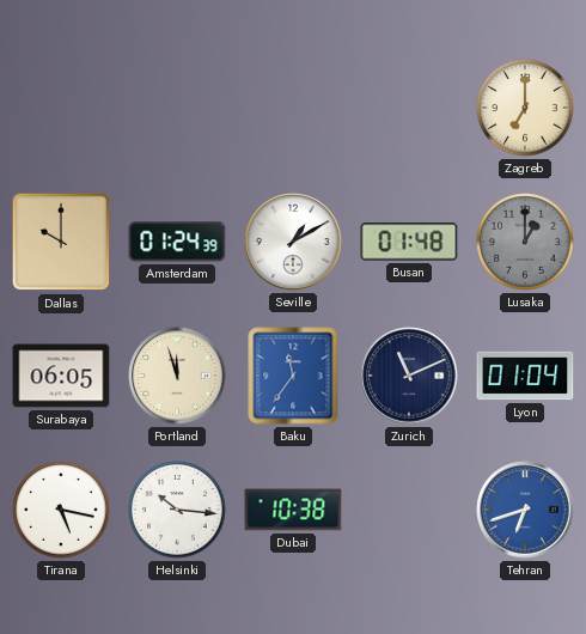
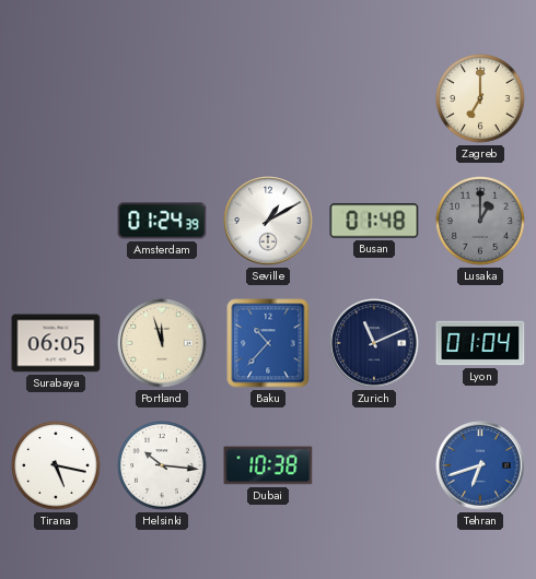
Dallas: 10:00 -> none (61, 242)
Baku: 11:36 -> 10:37 (268, 343)
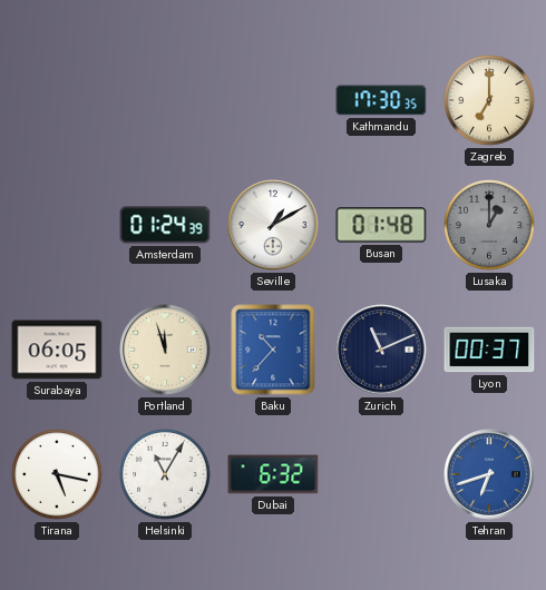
Kathmandu: none -> 17:30 (381, 100)
Lyon: 01:04 -> 00:37 (489, 350)
Helsinki: 10:16 -> 11:05 (165, 474)
Dubai: 10:38 -> 6:32 (273, 474)
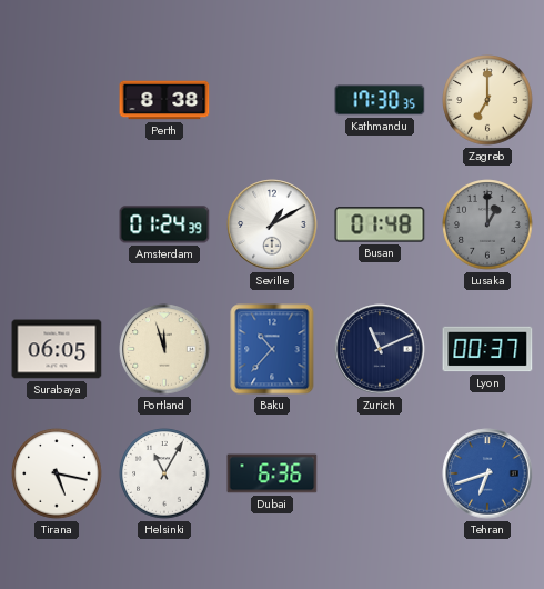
Perth: none -> 8:38 (164, 100)
Dubai: 6:32 -> 6:36 (272, 473)
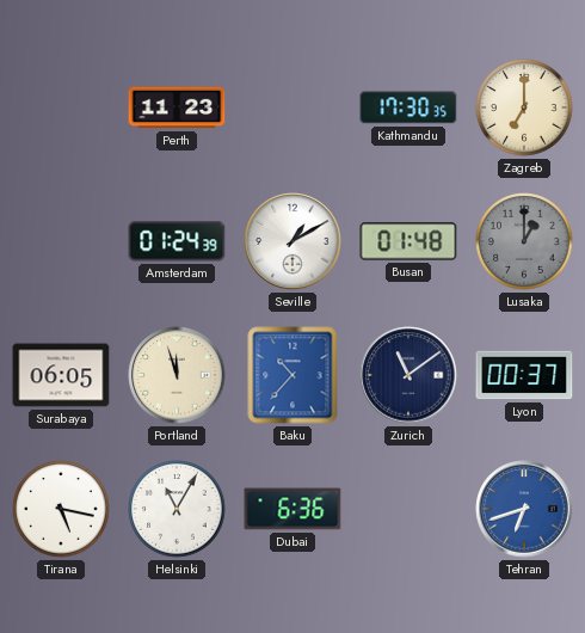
Perth: 8:38 -> 11:23 (177, 107)
Zurich: 11:11 -> 11:09 (408, 375)
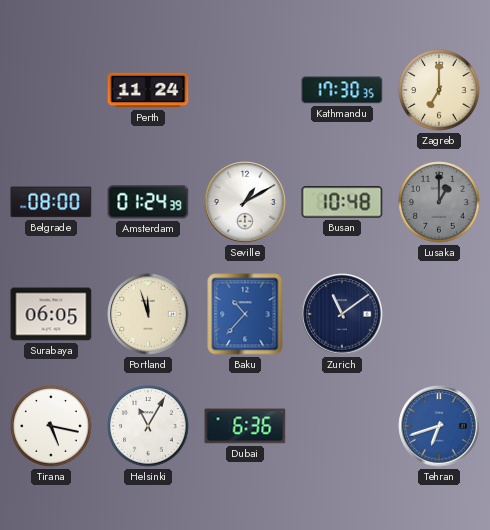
Perth: 11:23 -> 11:24 (148, 90)
Belgrade: none -> 08:00 (51, 202)
Busan: 01:48 -> 10:48 (342, 202)
Lyon: 00:37 -> none (524, 375)
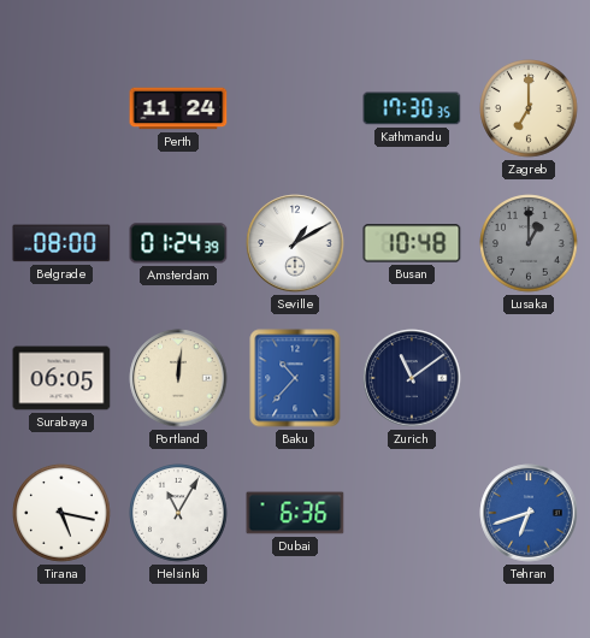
Portland: 11:57 -> 12:01 (178, 378)
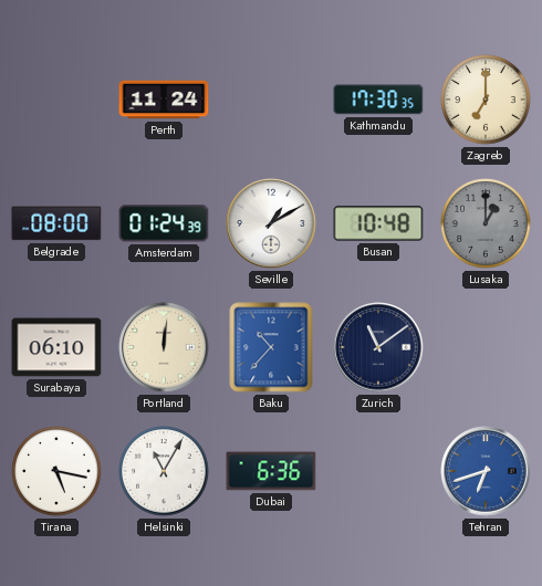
Surabaya: 06:05 -> 06:10 (56, 347)
